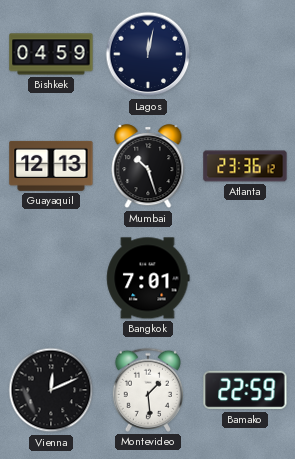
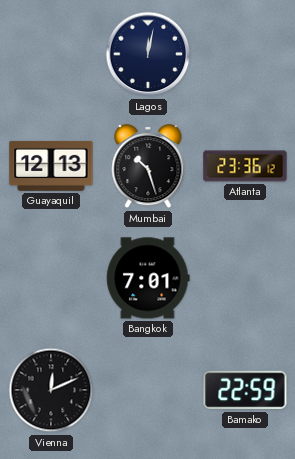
Bishkek: 04:59 -> none (51, 54)
Montevideo: 1:29 -> none (148, 390)
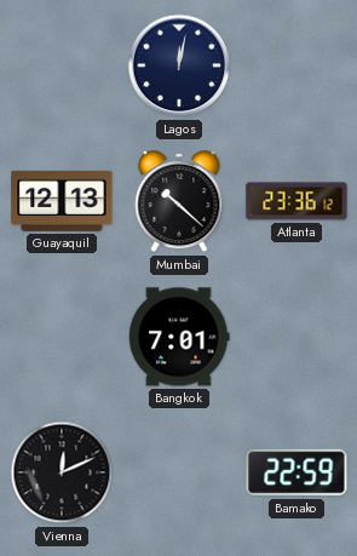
Mumbai: 10:27 -> 10:22 (179, 202)
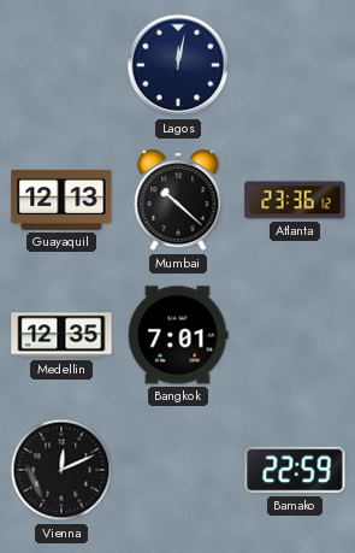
Medellin: none -> 12:35 (61, 335)
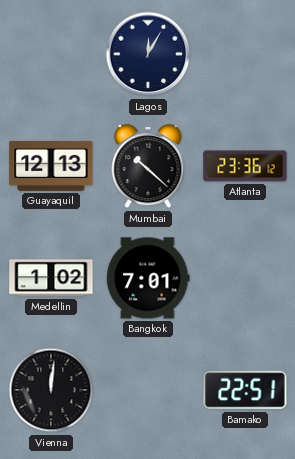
Lagos: 12:02 -> 12:05 (148, 54)
Medellin: 12:35 -> 1:02 (51, 278)
Vienna: 12:11 -> 12:01 (51, 390)
Bamako: 22:59 -> 22:51 (245, 390)
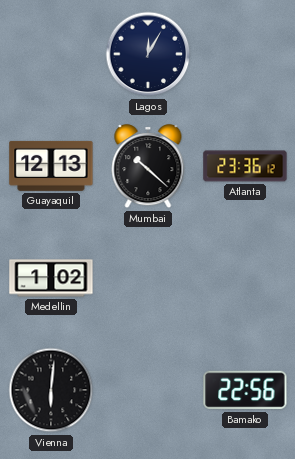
Bangkok: 7:01 -> none (148, 278)
Vienna: 12:01 -> 6:01 (51, 390)
Bamako: 22:51 -> 22:56 (245, 390)
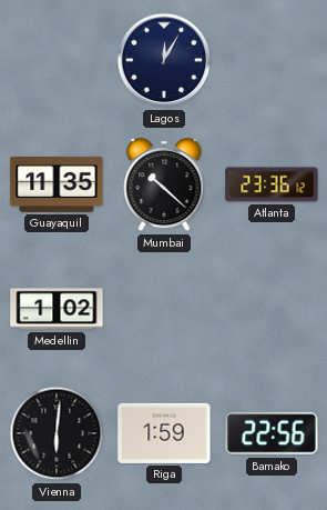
Guayaquil: 12:13 -> 11:35 (57, 184)
Riga: none -> 1:59 (164, 433)
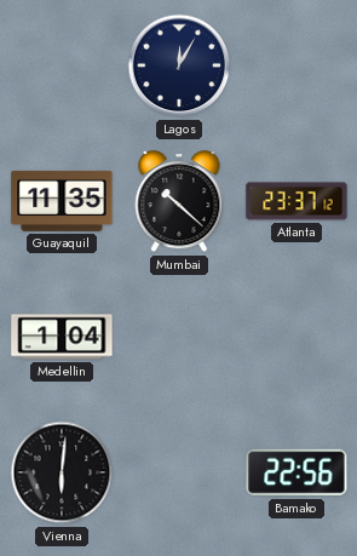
Atlanta: 23:36 -> 23:37 (296, 201)
Medellin: 1:02 -> 1:04 (62, 337)
Riga: 1:59 -> none (164, 433)
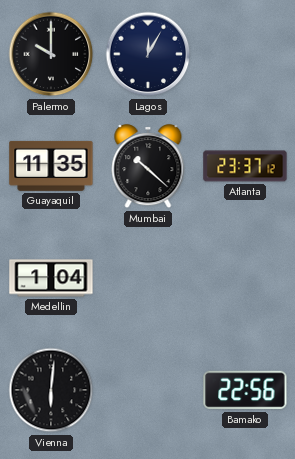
Palermo: none -> 10:00 (51, 54)
